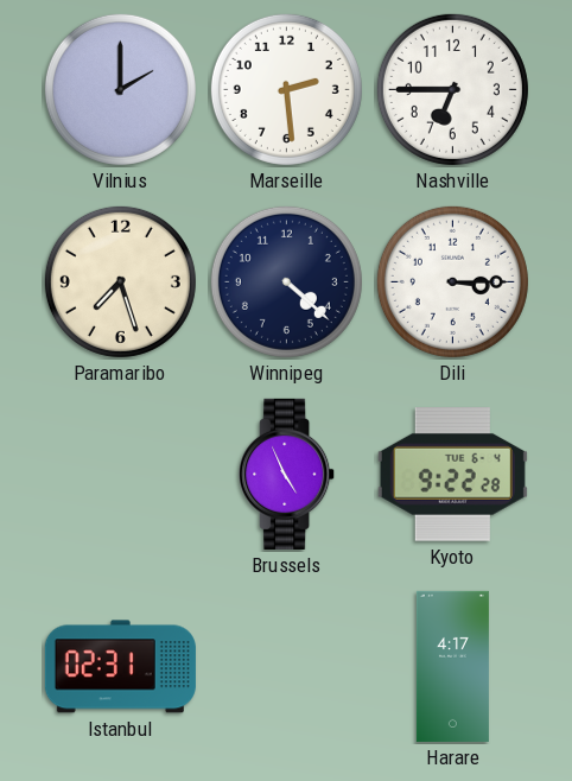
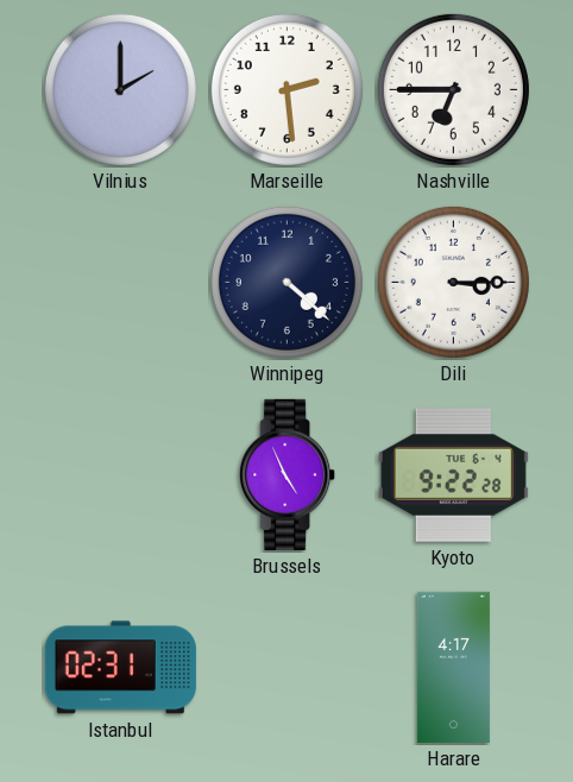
Paramaribo: 7:27 -> none (120, 281)
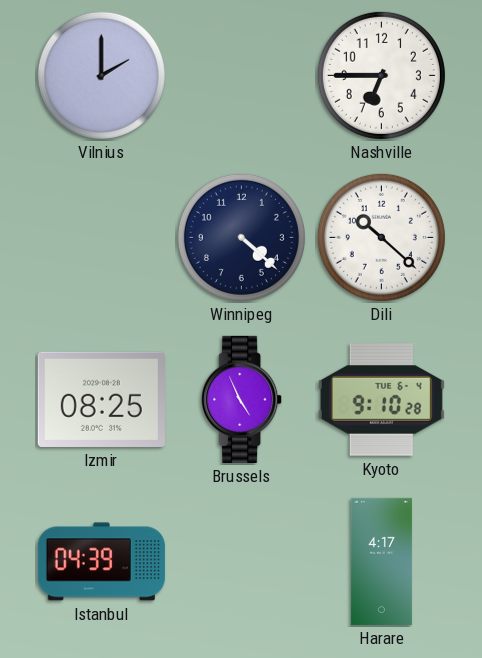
Marseille: 2:29 -> none (286, 89)
Dili: 3:15 -> 10:22 (381, 237)
Izmir: none -> 08:25 (101, 399)
Kyoto: 9:22 -> 9:10 (381, 400)
Istanbul: 02:31 -> 04:39 (101, 562)
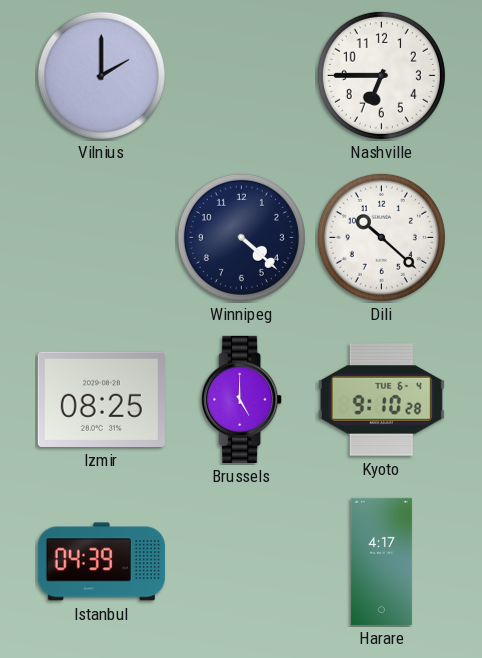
Brussels: 4:56 -> 5:00 (242, 399)
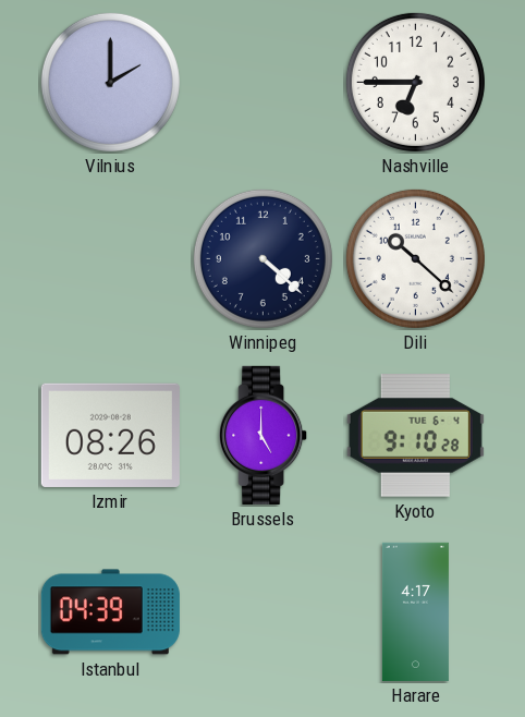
Izmir: 08:25 -> 08:26 (110, 435)
